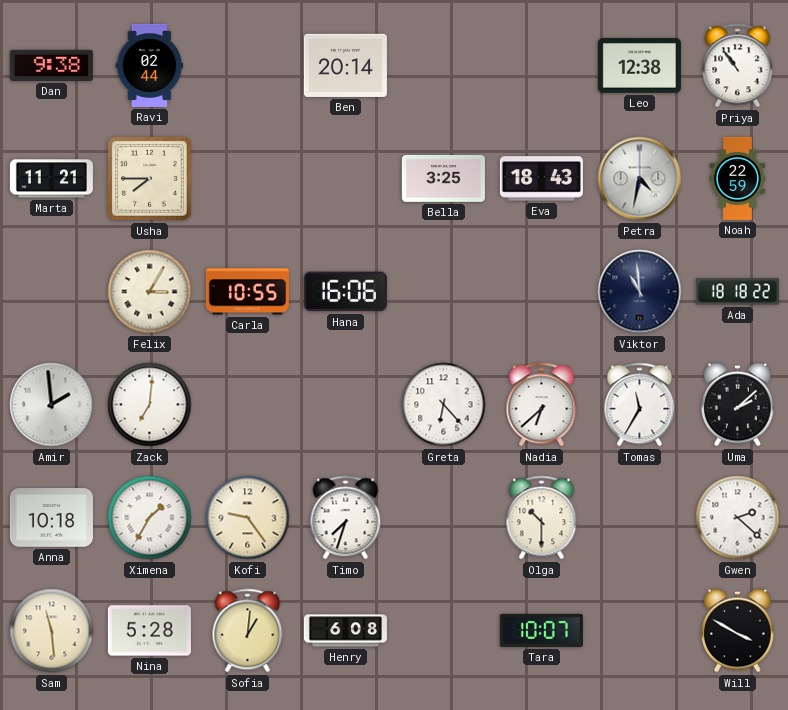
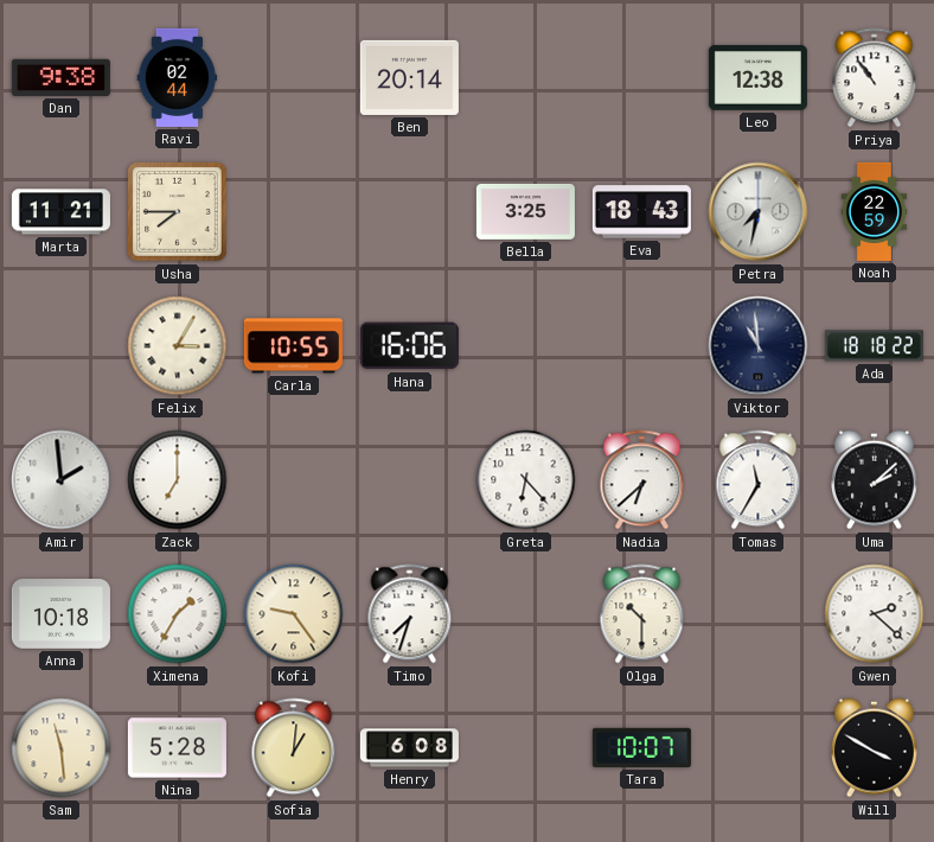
Petra: 4:32 -> 7:32 (759, 212)
Zack: 7:01 -> 7:00 (178, 480)
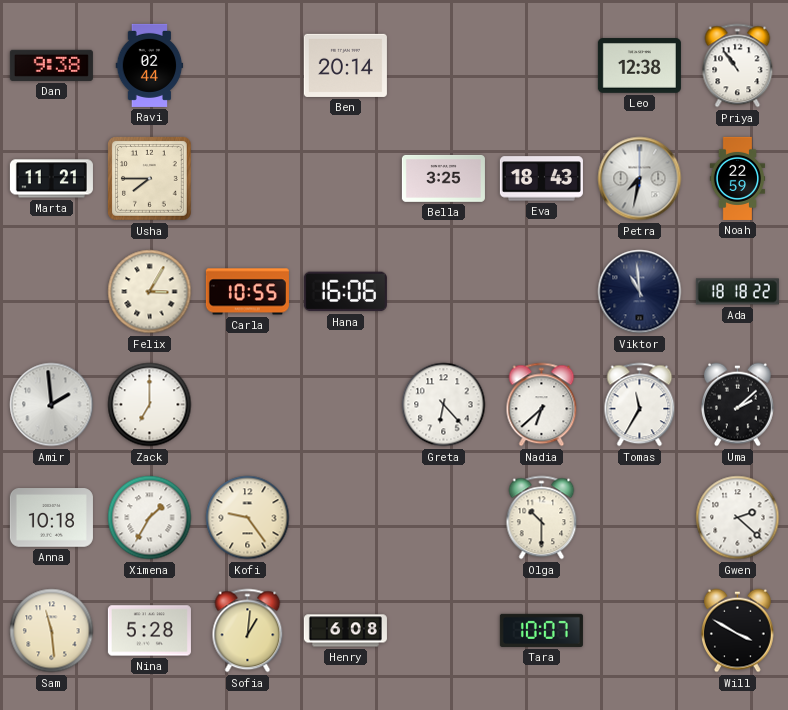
Timo: 7:33 -> none (410, 614)
